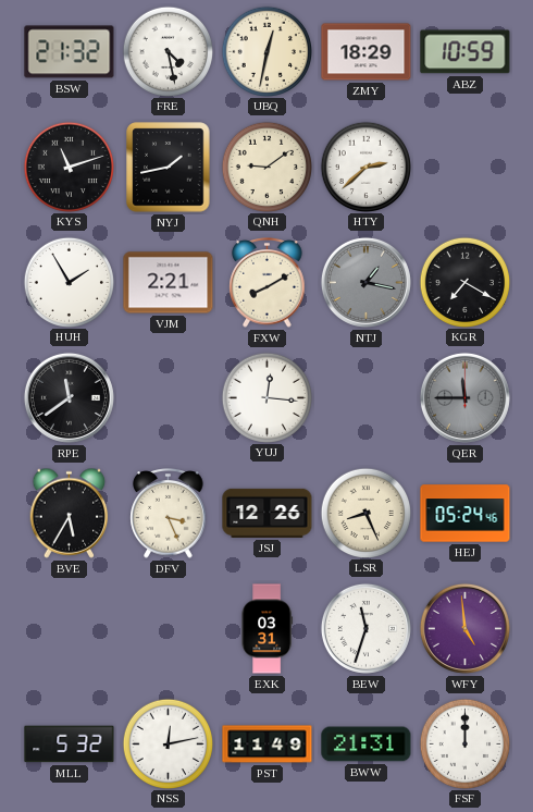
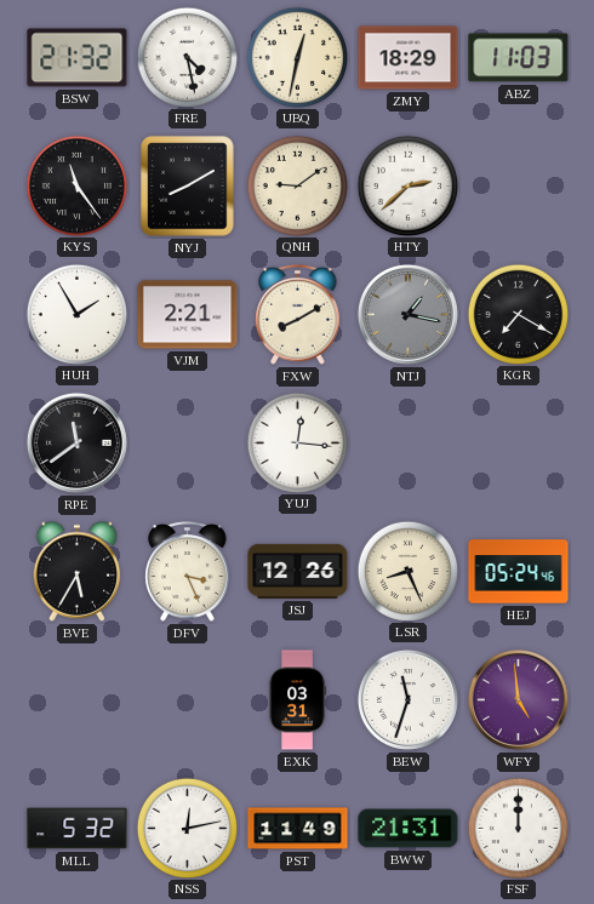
ABZ: 10:59 -> 11:03 (519, 58)
KYS: 11:12 -> 11:24 (76, 185)
NYJ: 1:43 -> 8:10 (188, 187)
QER: 11:45 -> none (464, 397)
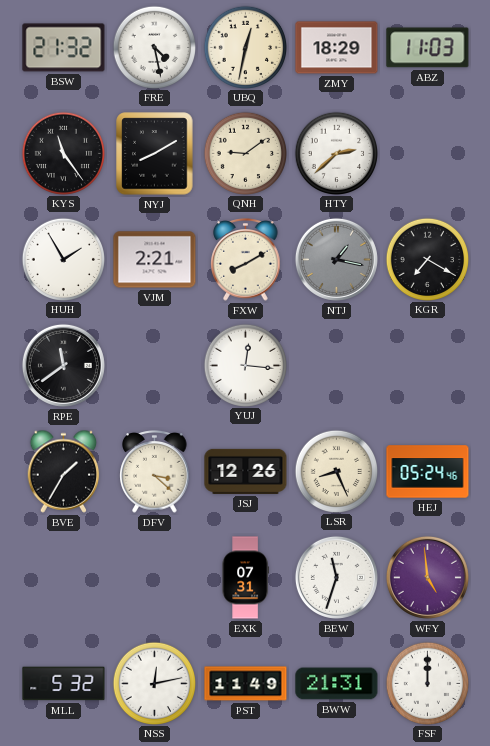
BVE: 5:35 -> 1:35 (64, 471)
DFV: 3:26 -> 3:22 (155, 472)
EXK: 03:31 -> 07:31 (245, 578)
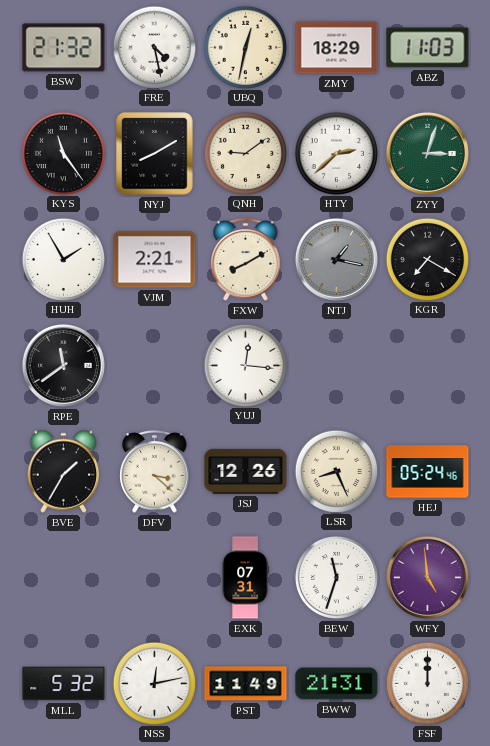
ZYY: none -> 3:03 (427, 153)
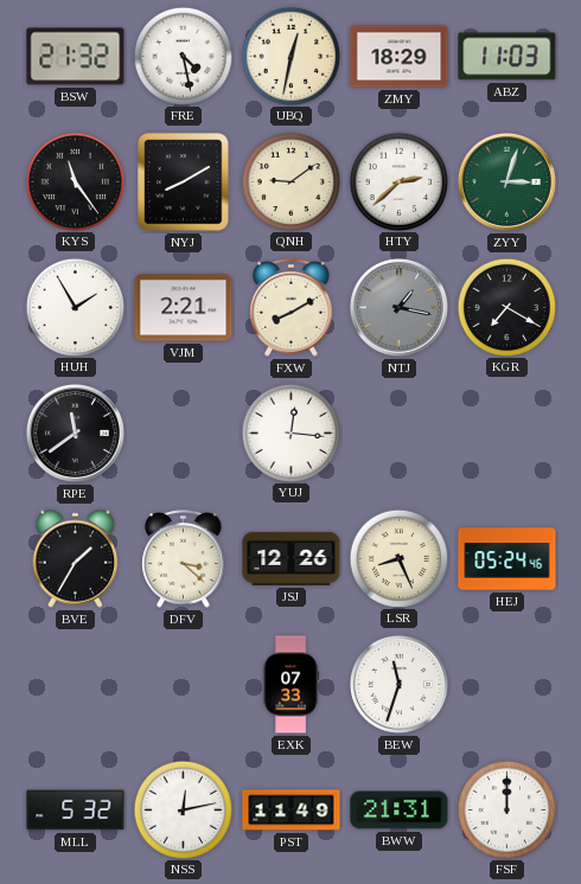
EXK: 07:31 -> 07:33 (290, 685)
WFY: 4:59 -> none (427, 577)
